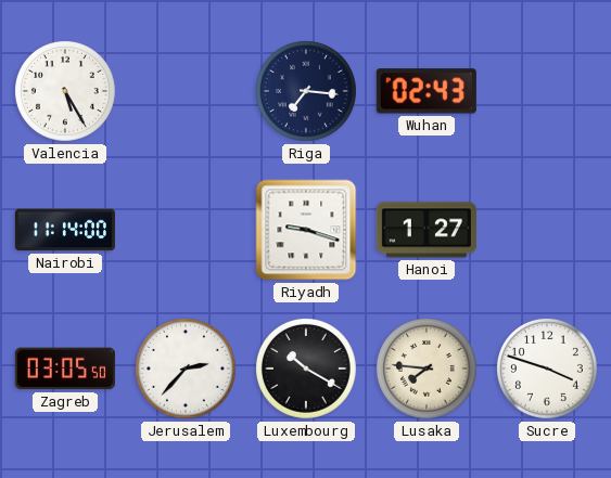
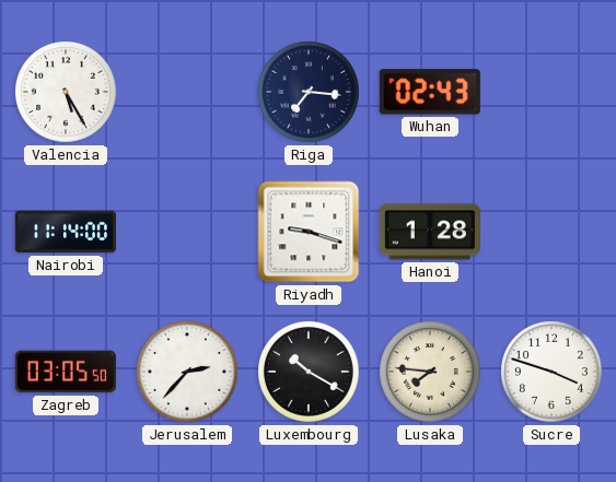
Hanoi: 1:27 -> 1:28 (430, 232)
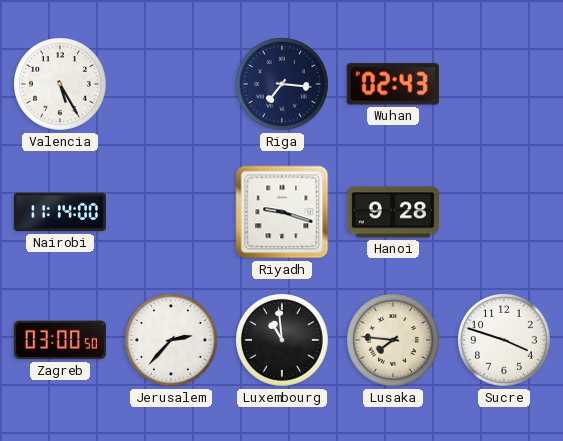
Hanoi: 1:28 -> 9:28 (393, 212)
Zagreb: 03:05 -> 03:00 (60, 340)
Luxembourg: 10:20 -> 10:59 (283, 341)
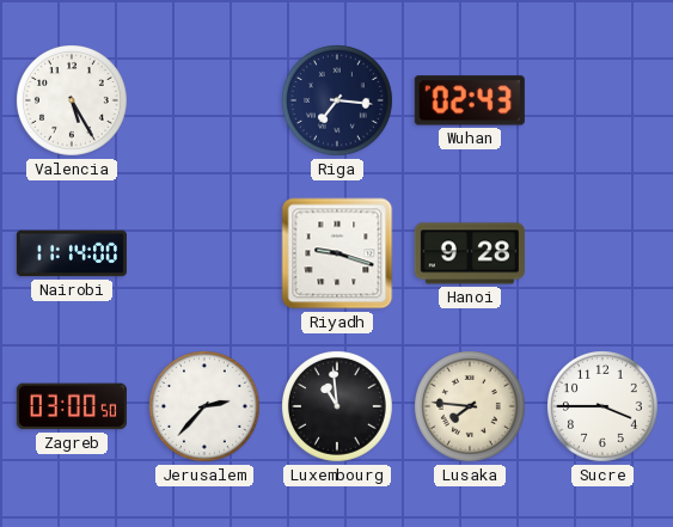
Sucre: 3:48 -> 3:45 (604, 407)
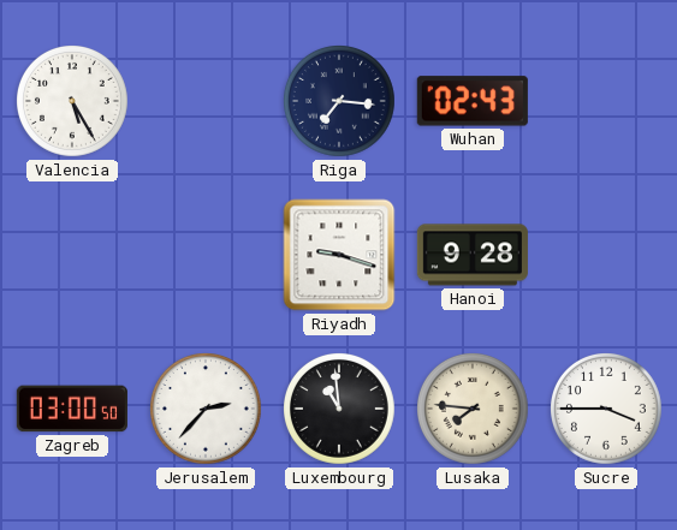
Nairobi: 11:14 -> none (72, 253)
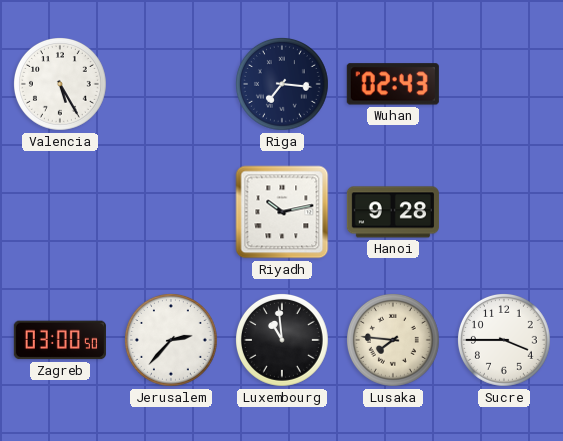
Riyadh: 9:18 -> 10:13 (282, 212)
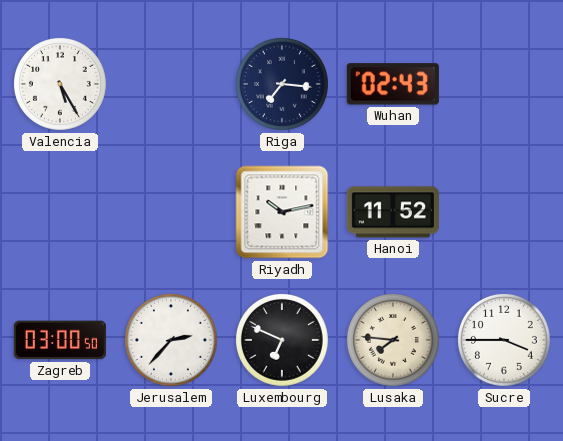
Hanoi: 9:28 -> 11:52 (393, 212)
Luxembourg: 10:59 -> 6:49 (283, 341)
